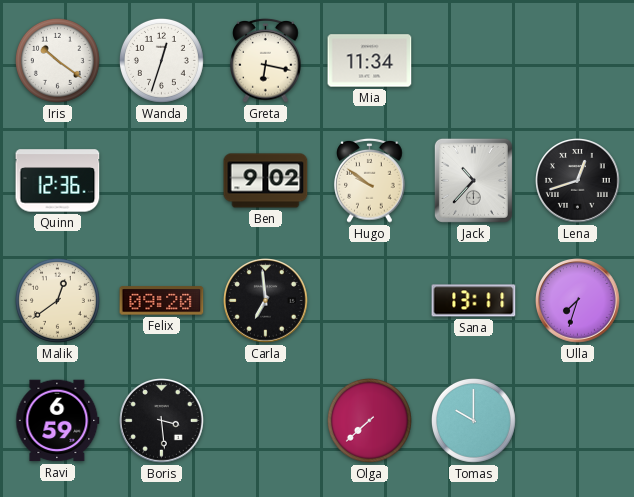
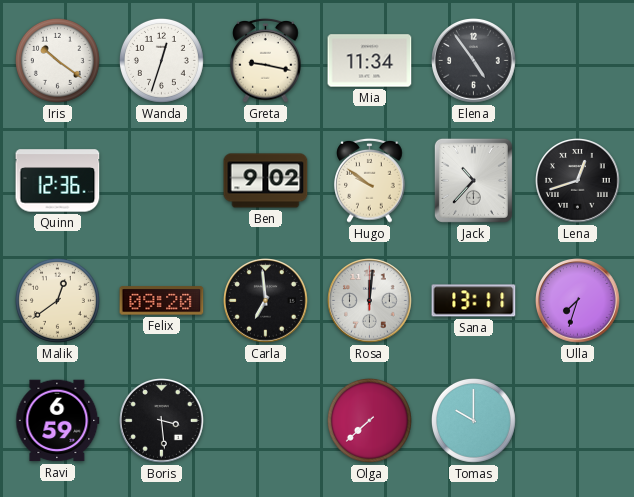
Greta: 6:17 -> 9:17 (266, 60)
Elena: none -> 4:54 (474, 61)
Rosa: none -> 12:01 (370, 301)
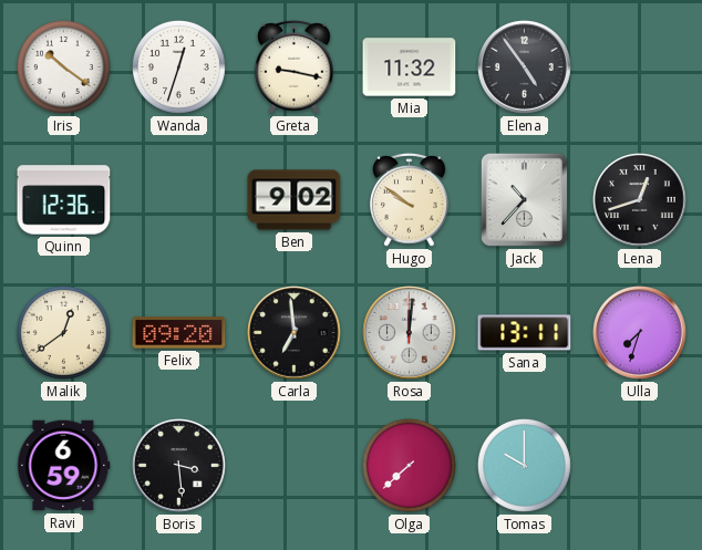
Mia: 11:34 -> 11:32 (410, 68)
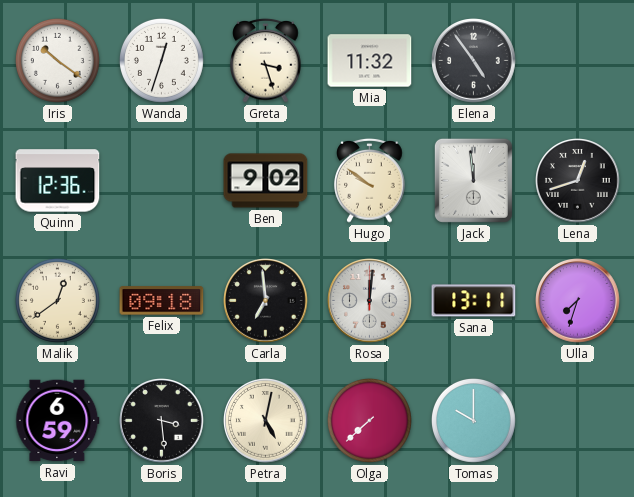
Greta: 9:17 -> 3:27 (266, 60)
Jack: 10:37 -> 11:59 (473, 180)
Felix: 09:20 -> 09:18 (162, 301)
Petra: none -> 5:02 (266, 421)
